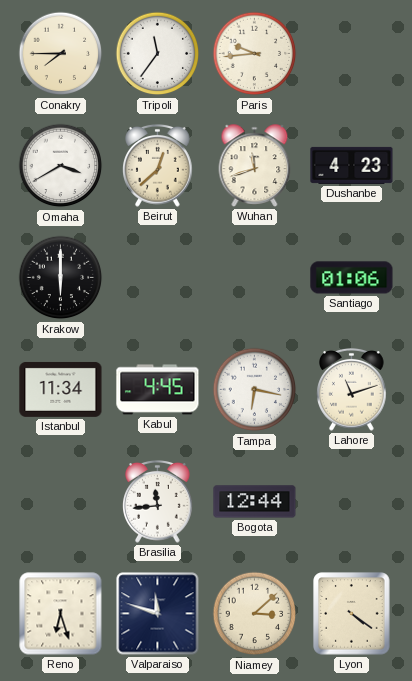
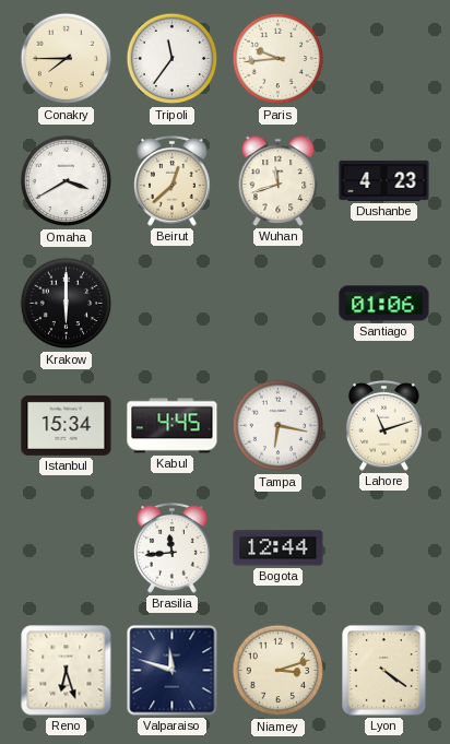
Istanbul: 11:34 -> 15:34 (67, 425)
Niamey: 3:08 -> 3:12 (279, 671)
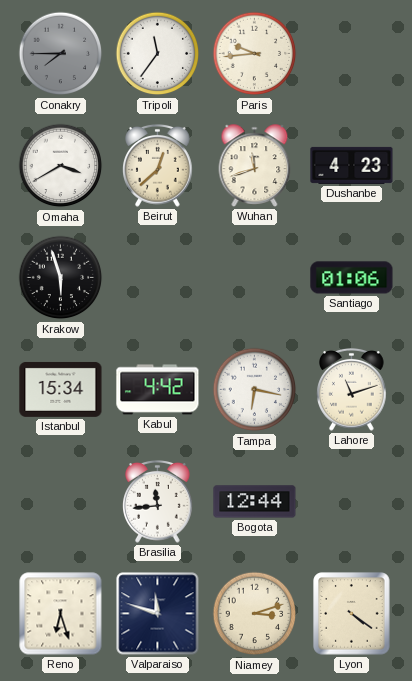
Conakry dial: cream -> grey (61, 54)
Krakow: 6:00 -> 5:57 (61, 278)
Kabul: 4:45 -> 4:42 (158, 390)
